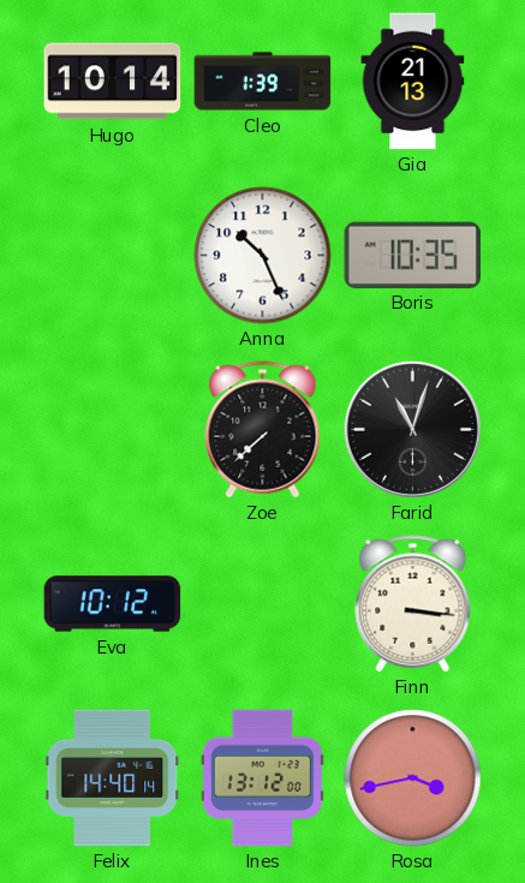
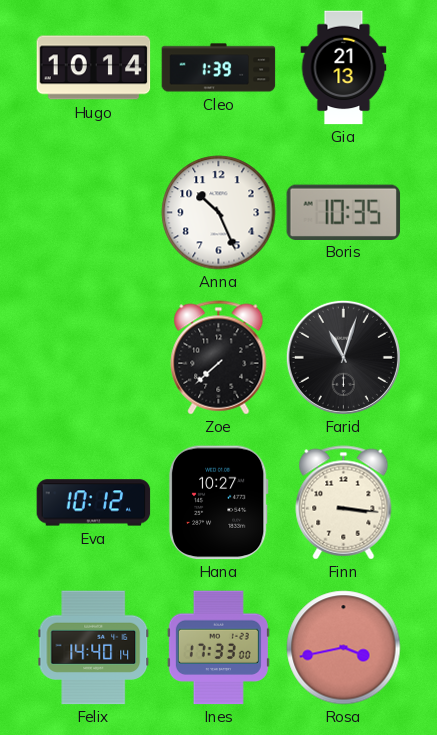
Hana: none -> 10:27 (218, 503)
Ines: 13:12 -> 17:33 (218, 648)
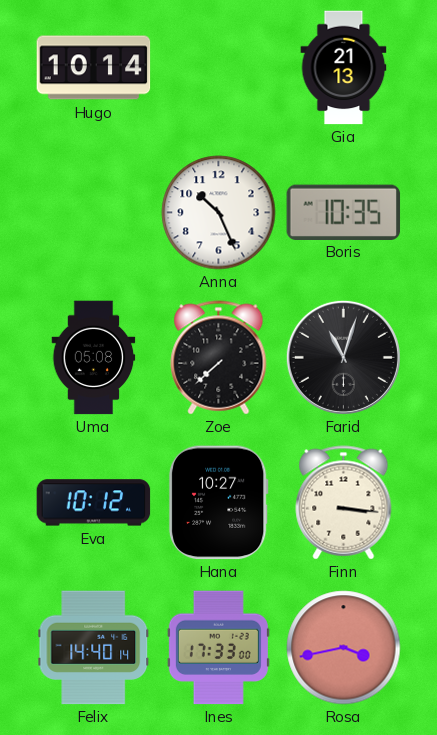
Cleo: 1:39 -> none (219, 68)
Uma: none -> 05:08 (94, 358)
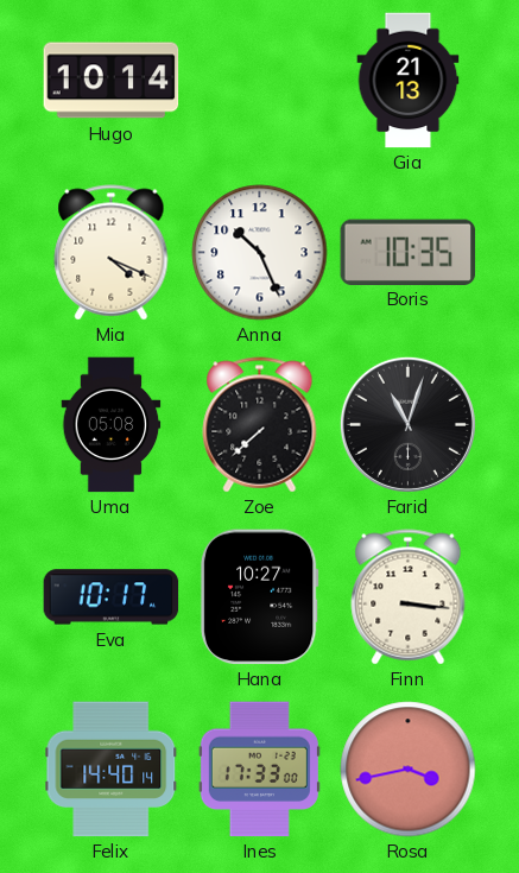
Mia: none -> 4:19 (112, 253)
Eva: 10:12 -> 10:17 (112, 597)
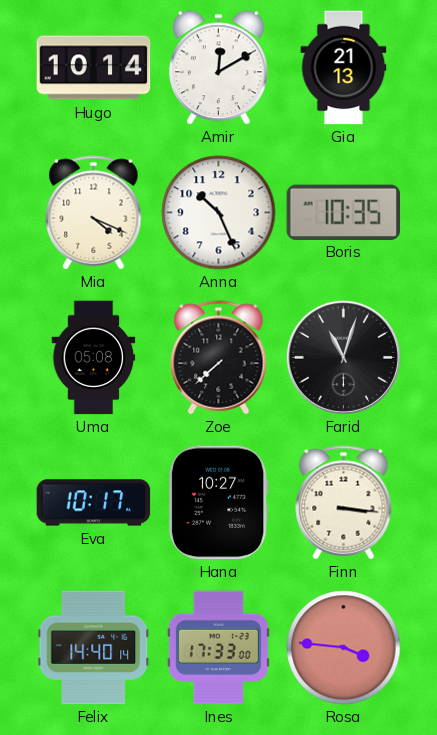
Amir: none -> 12:10 (219, 68)
Rosa: 3:43 -> 3:46 (344, 648)
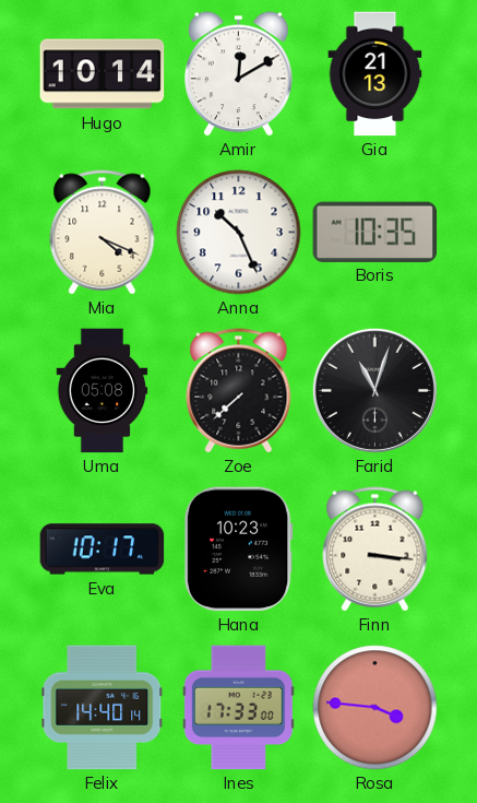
Hana: 10:27 -> 10:23 (238, 550)
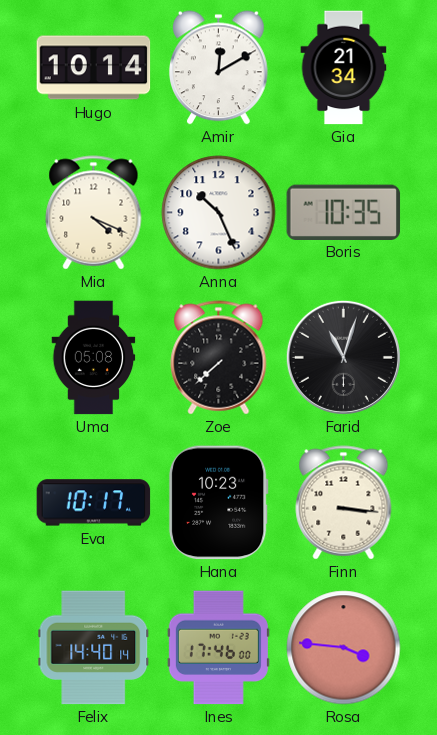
Gia: 21:13 -> 21:34 (344, 68)
Ines: 17:33 -> 17:46 (218, 648)
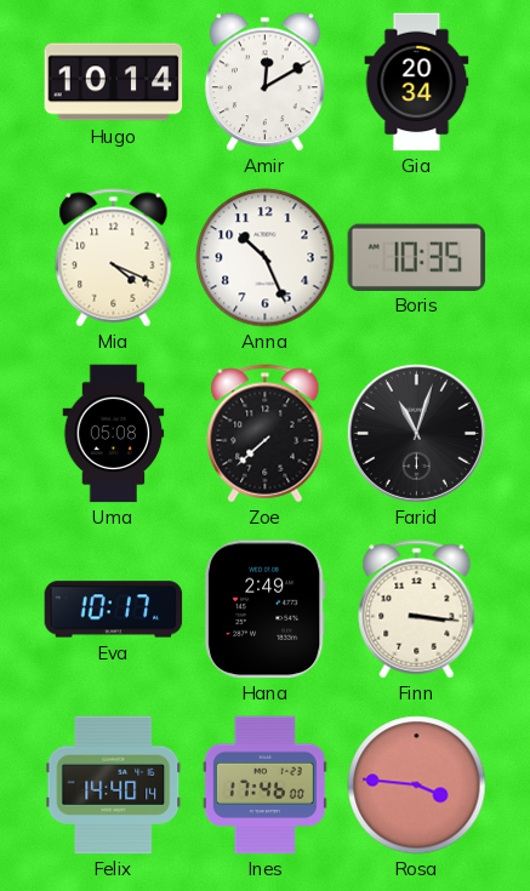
Gia: 21:34 -> 20:34 (417, 82)
Hana: 10:23 -> 2:49 (264, 610)
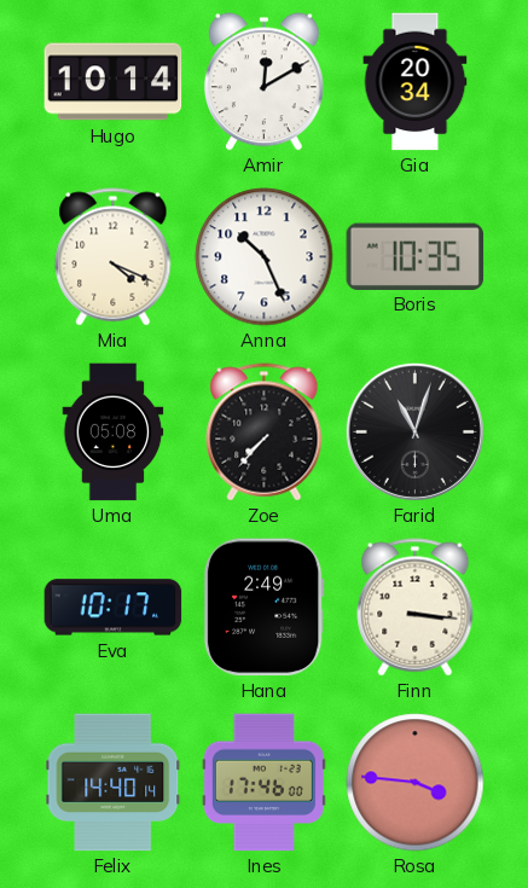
Zoe: 7:38 -> 7:37 (265, 433)
